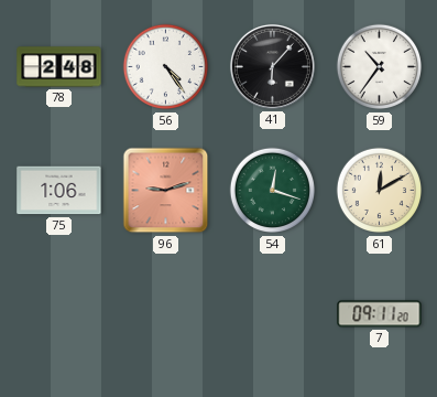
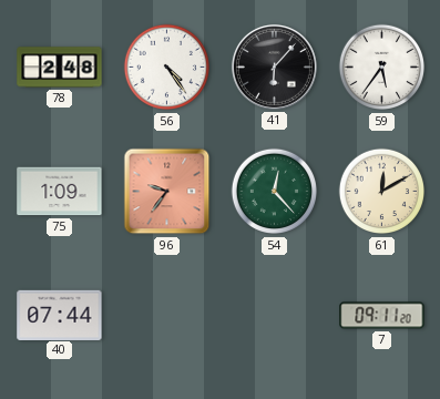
59: 10:36 -> 5:36 (381, 68)
75: 1:06 -> 1:09 (60, 192)
96: 9:12 -> 9:36 (167, 192)
54: 12:18 -> 12:23 (274, 192)
40: none -> 07:44 (60, 315)
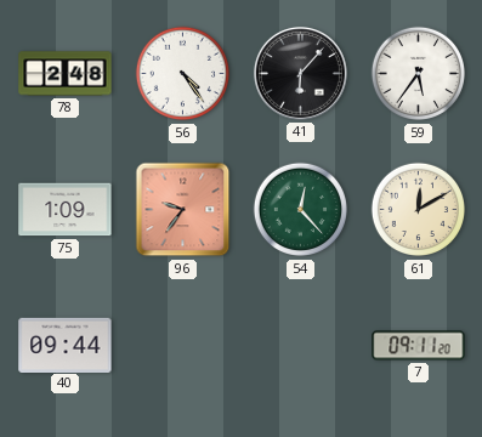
40: 07:44 -> 09:44 (66, 345)
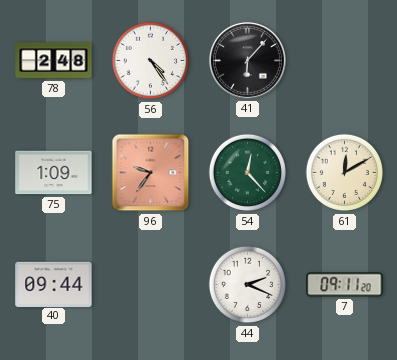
59: 5:36 -> none (418, 74)
44: none -> 2:19 (247, 285)
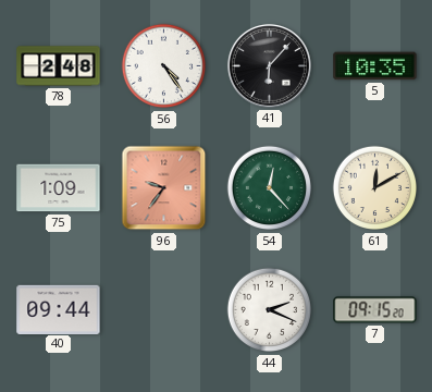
5: none -> 10:35 (375, 66)
7: 09:11 -> 09:15 (375, 310)
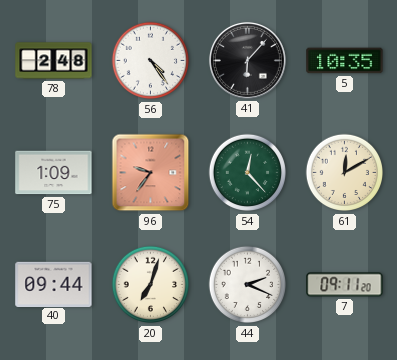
20: none -> 7:03 (150, 285)
7: 09:15 -> 09:11 (345, 285)
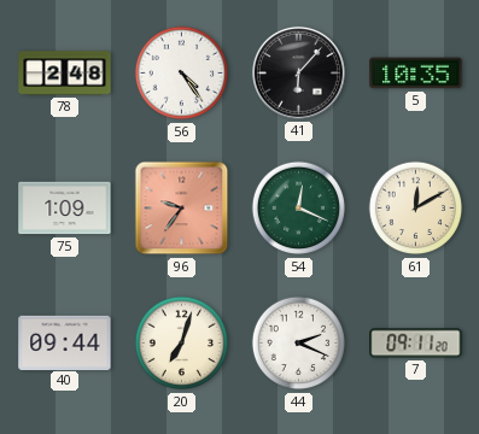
54: 12:23 -> 12:19 (298, 209)
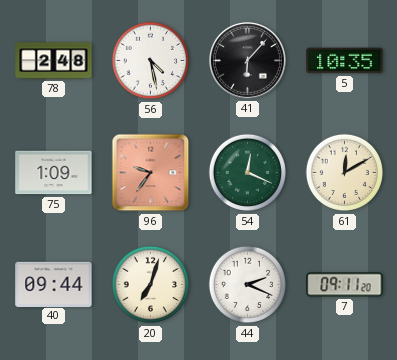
56: 4:24 -> 4:28 (150, 61)
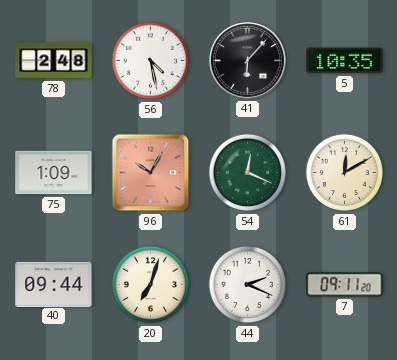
96: 9:36 -> 10:05 (151, 173)
